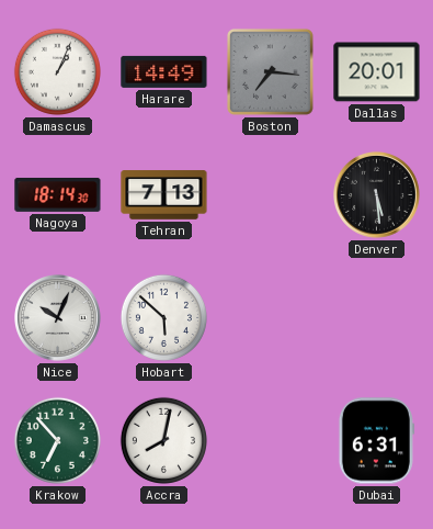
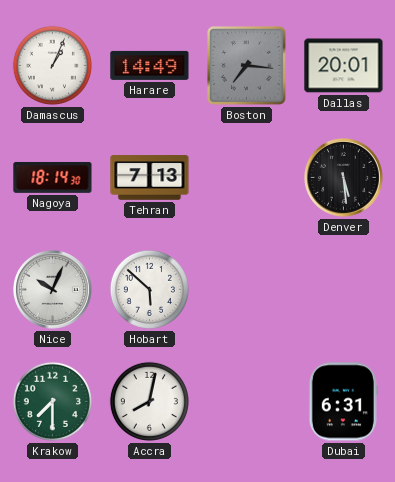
Krakow: 6:53 -> 7:30 (52, 401)
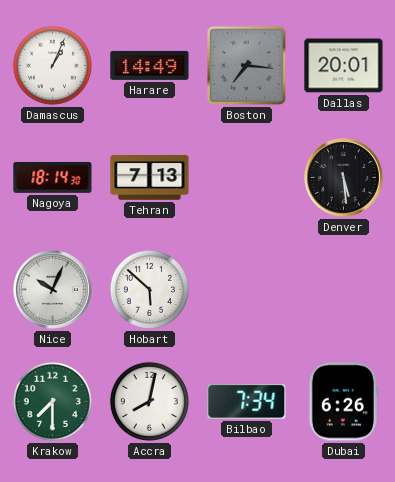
Bilbao: none -> 7:34 (247, 401)
Dubai: 6:31 -> 6:26 (343, 402)
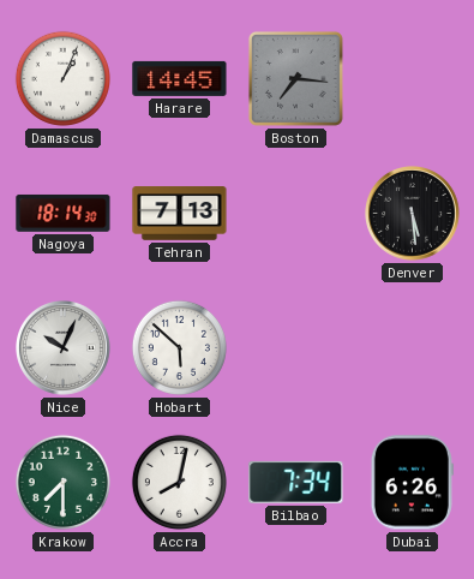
Harare: 14:49 -> 14:45 (180, 78)
Dallas: 20:01 -> none (344, 66)
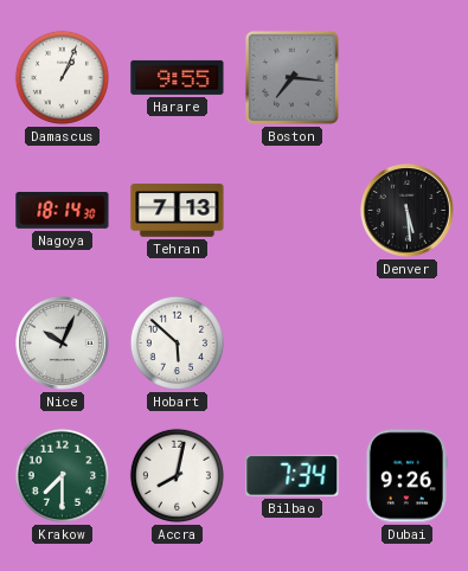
Harare: 14:45 -> 9:55 (178, 77)
Dubai: 6:26 -> 9:26 (406, 476)
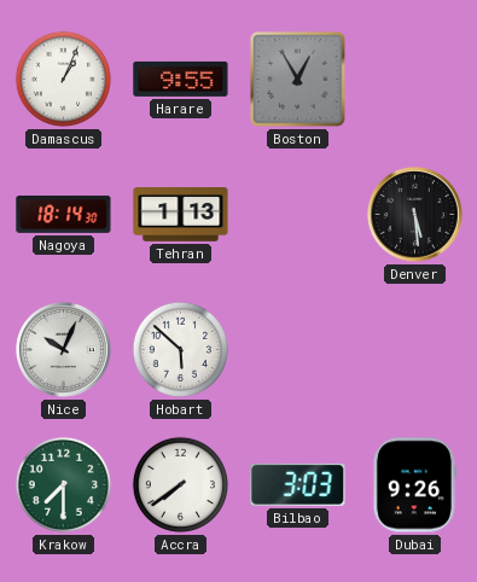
Boston: 7:16 -> 12:55 (297, 78)
Tehran: 7:13 -> 1:13 (181, 215)
Accra: 8:02 -> 7:39 (180, 484)
Bilbao: 7:34 -> 3:03 (298, 484)
